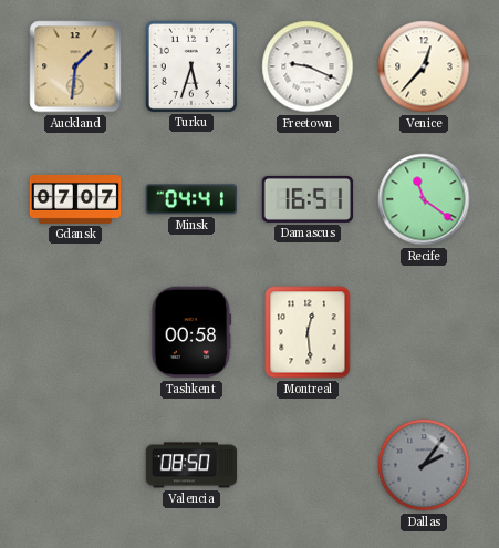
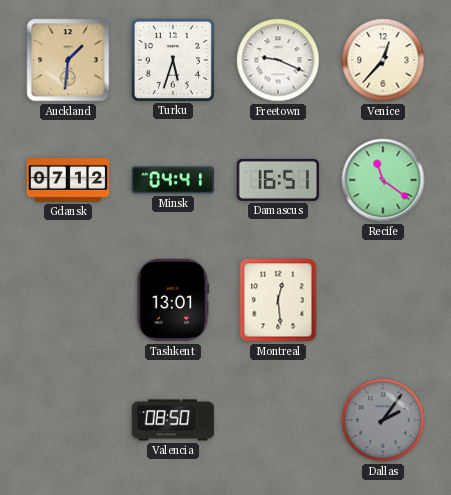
Gdansk: 07:07 -> 07:12 (68, 180)
Tashkent: 00:58 -> 13:01 (173, 300)
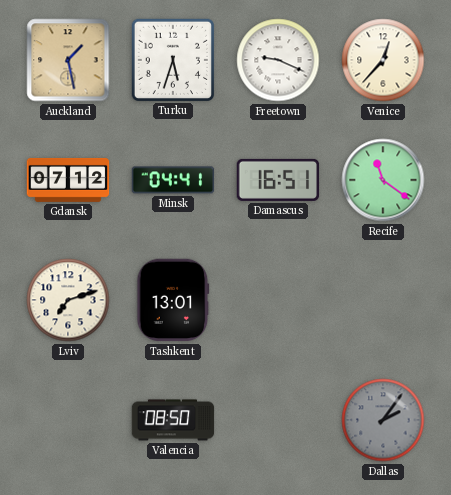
Auckland: 1:31 -> 1:28 (68, 60)
Lviv: none -> 7:12 (68, 300)
Montreal: 12:29 -> none (278, 300)
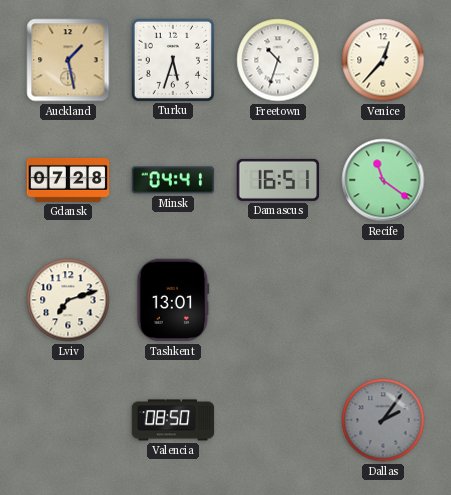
Freetown: 9:19 -> 10:33 (278, 60)
Gdansk: 07:12 -> 07:28 (68, 180)
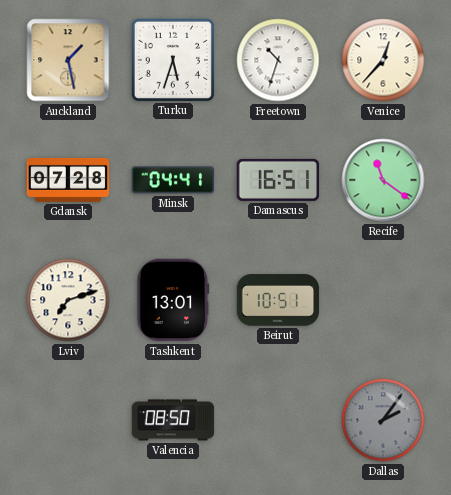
Beirut: none -> 10:51 (278, 300)
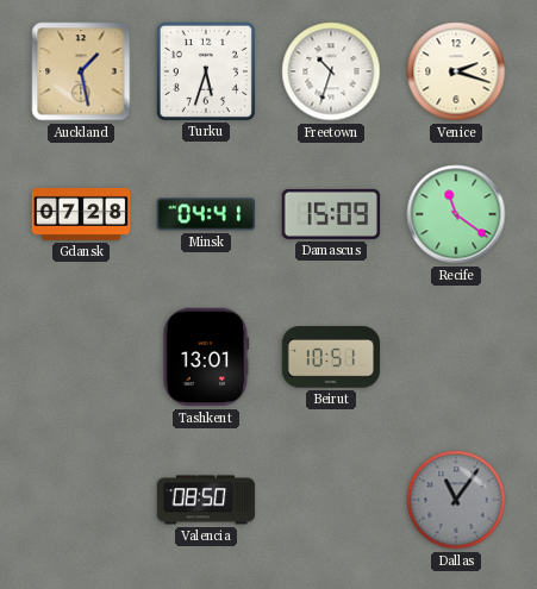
Venice: 12:37 -> 2:18 (456, 71)
Damascus: 16:51 -> 15:09 (331, 214)
Lviv: 7:12 -> none (68, 300)
Dallas: 2:06 -> 11:06 (456, 500)
